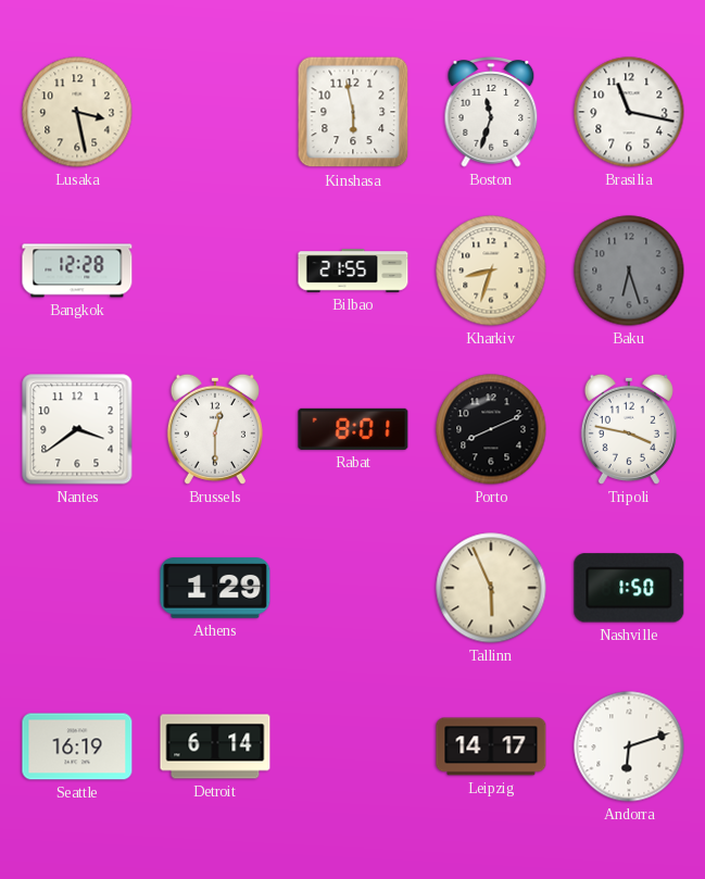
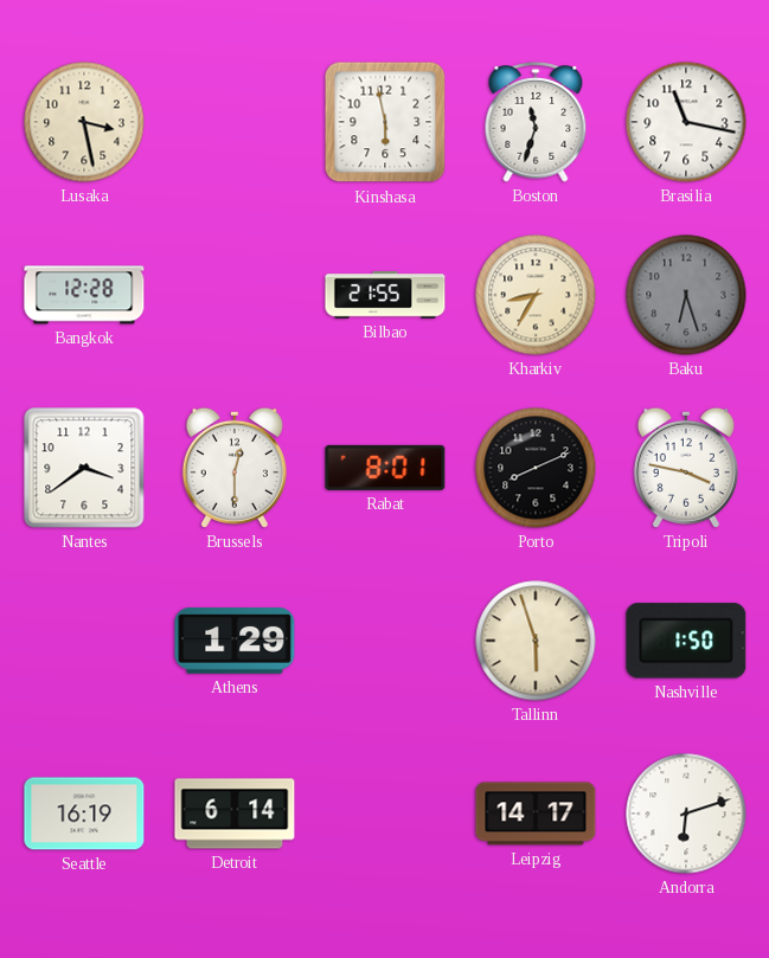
Kharkiv: 8:33 -> 8:35 (536, 295)
Tallinn: 5:56 -> 5:57 (536, 641)
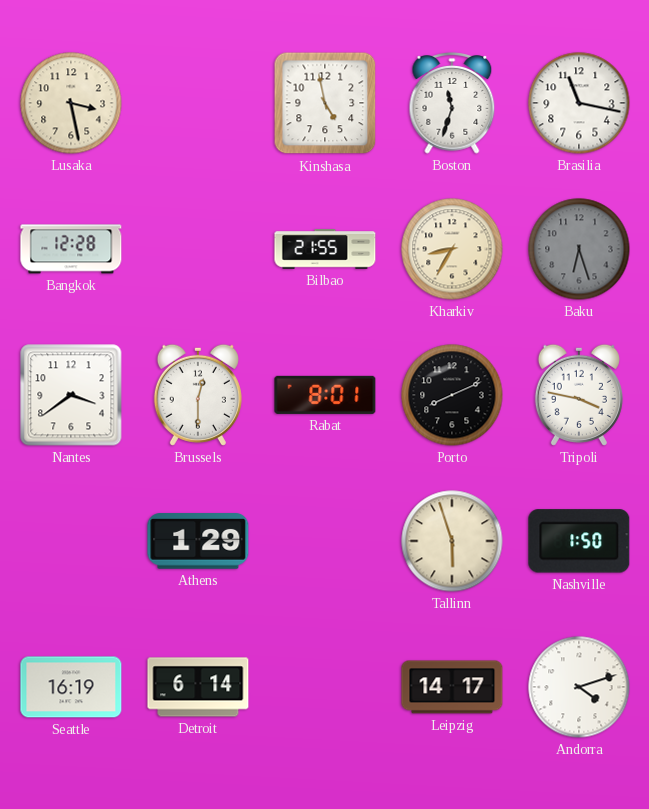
Kinshasa: 5:58 -> 4:58 (325, 103)
Andorra: 6:12 -> 4:12 (579, 687)
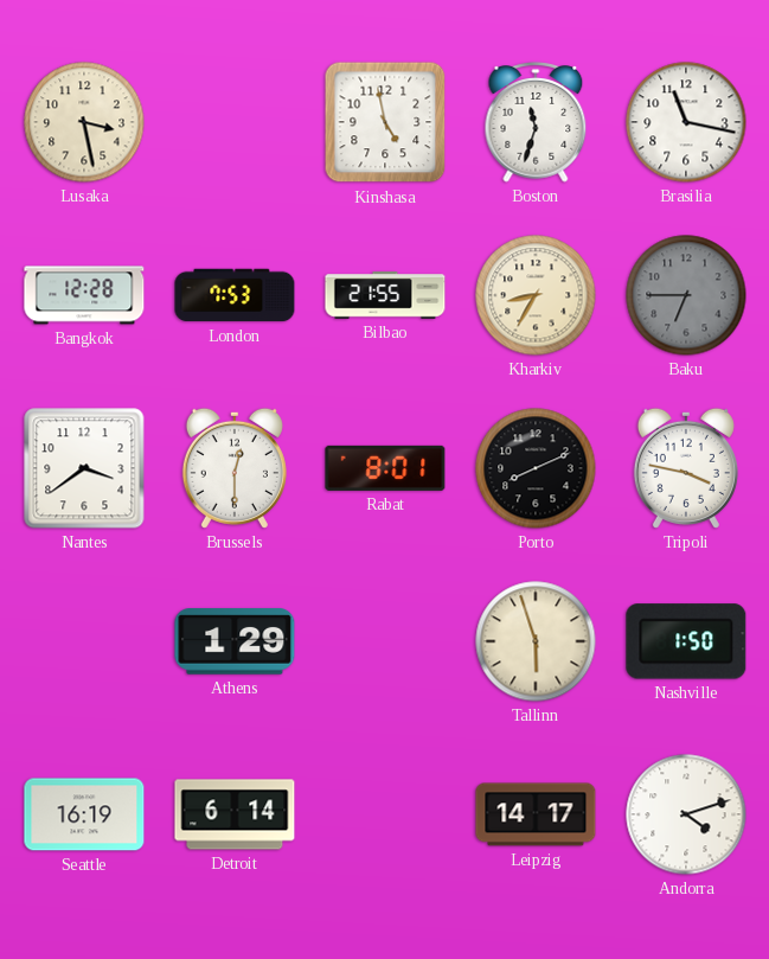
London: none -> 7:53 (235, 295)
Baku: 6:27 -> 6:45 (686, 295)
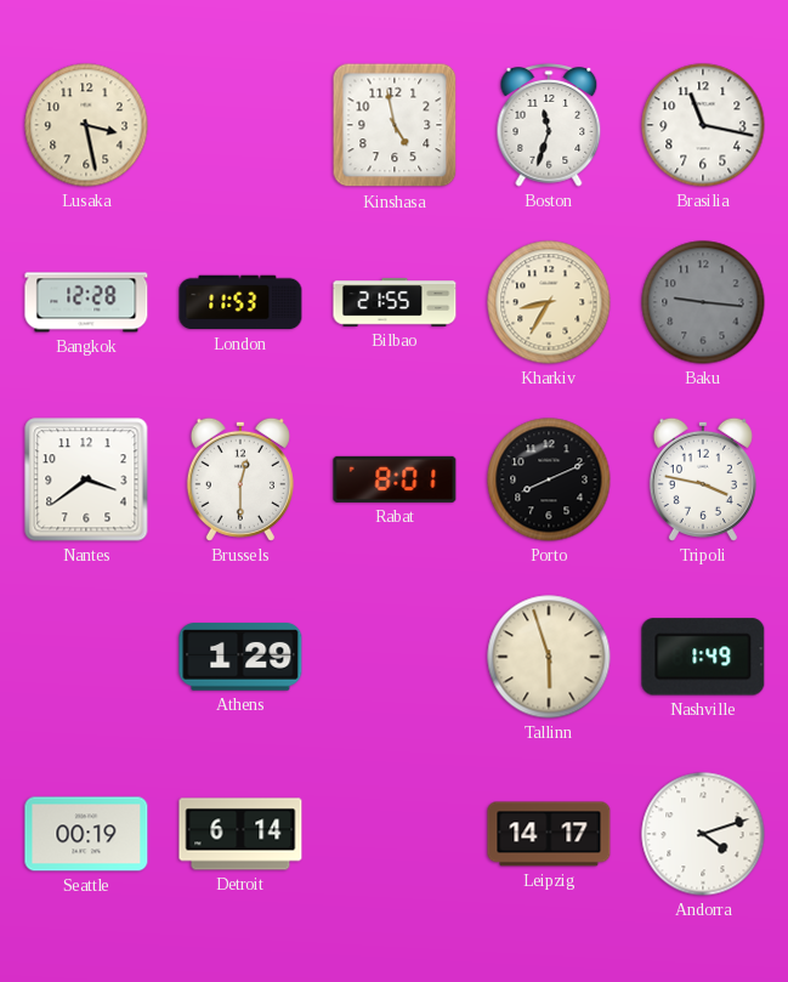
London: 7:53 -> 11:53 (240, 302)
Baku: 6:45 -> 9:16 (703, 302)
Nashville: 1:50 -> 1:49 (703, 657)
Seattle: 16:19 -> 00:19 (86, 834)
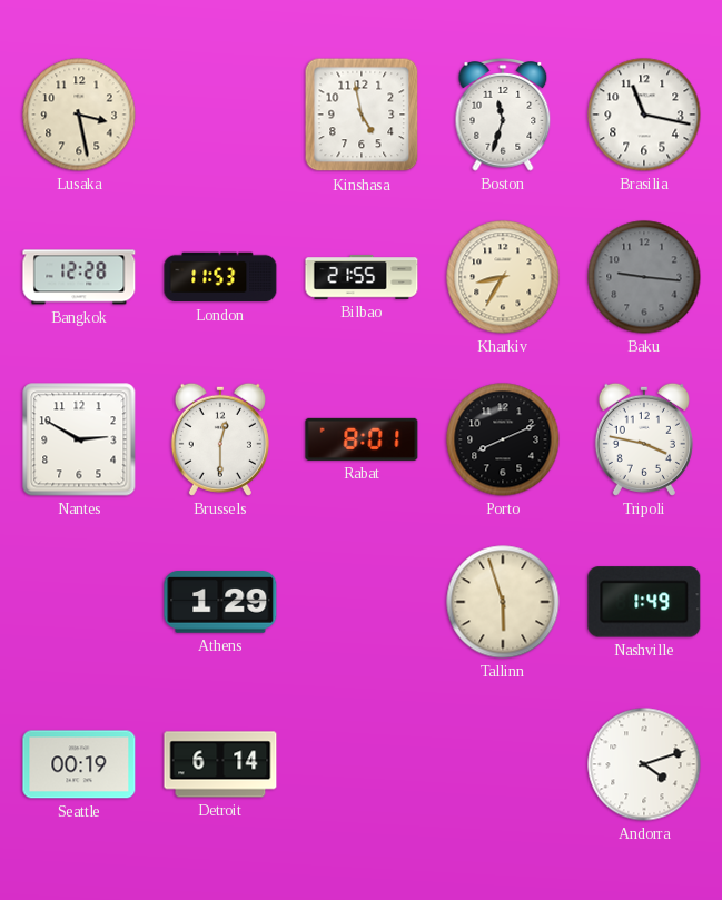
Nantes: 3:39 -> 2:50 (79, 439)
Leipzig: 14:17 -> none (549, 834)
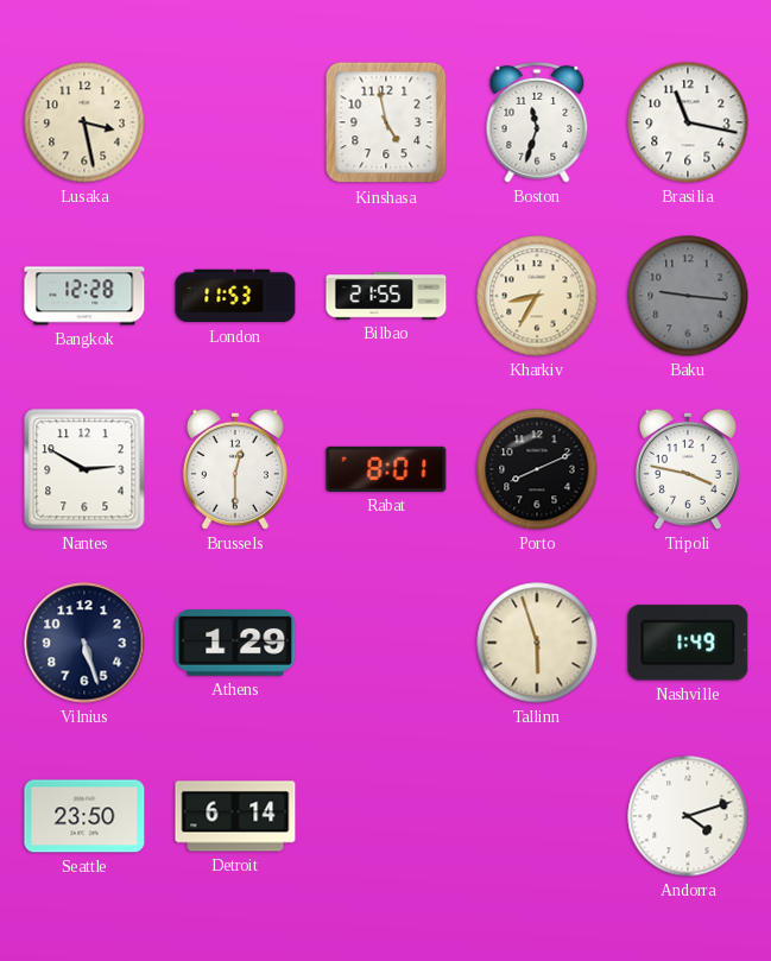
Vilnius: none -> 5:27 (84, 643)
Seattle: 00:19 -> 23:50 (84, 816)
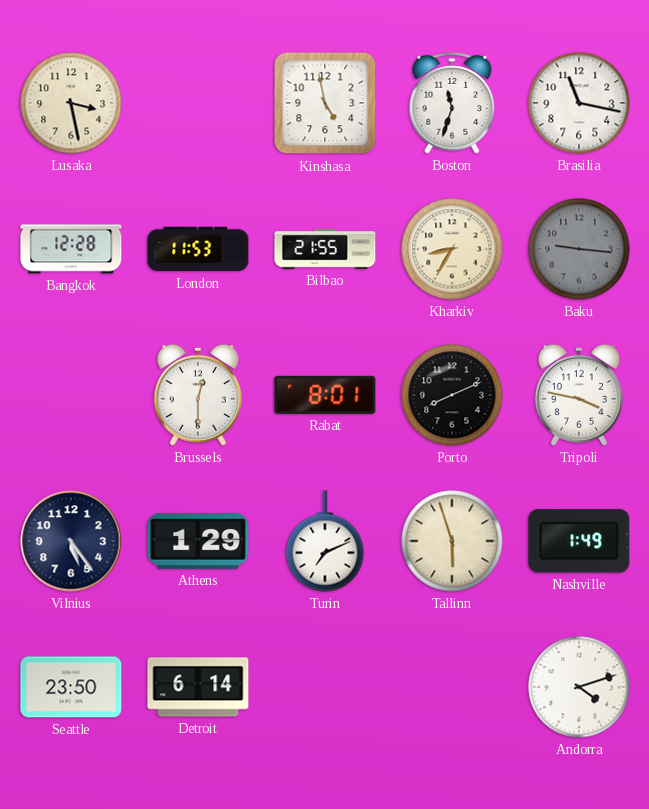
Nantes: 2:50 -> none (84, 469)
Vilnius: 5:27 -> 5:24 (71, 541)
Turin: none -> 7:11 (325, 541)
